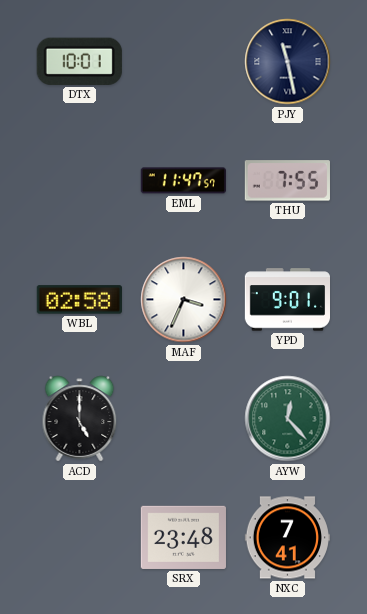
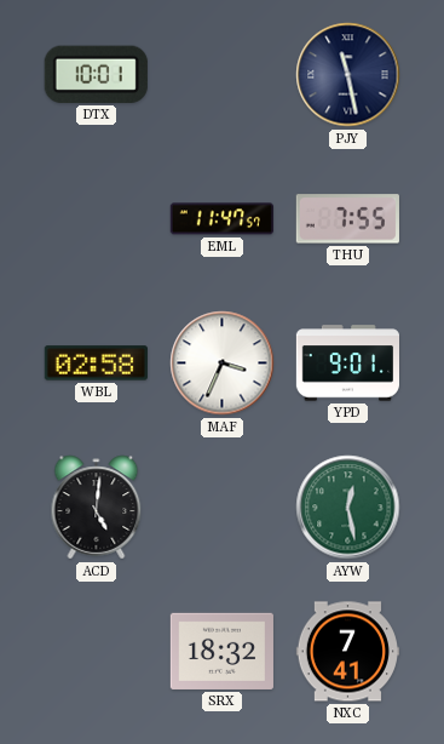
ACD: 5:00 -> 5:01 (97, 508)
AYW: 12:23 -> 12:28 (348, 508)
SRX: 23:48 -> 18:32 (221, 651)
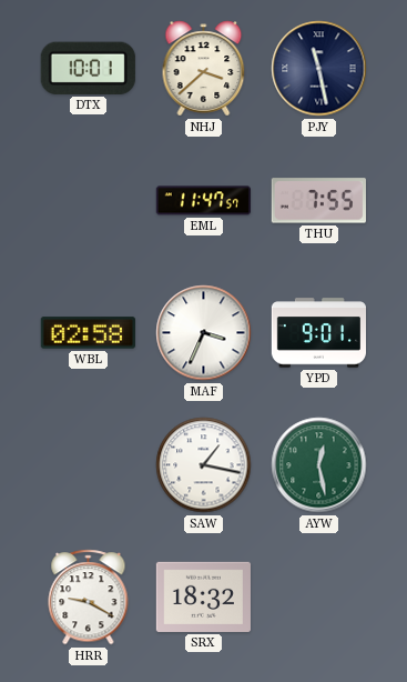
NHJ: none -> 3:38 (204, 69)
ACD: 5:01 -> none (97, 508)
SAW: none -> 1:17 (204, 465)
HRR: none -> 9:20 (89, 598)
NXC: 7:41 -> none (347, 652)
